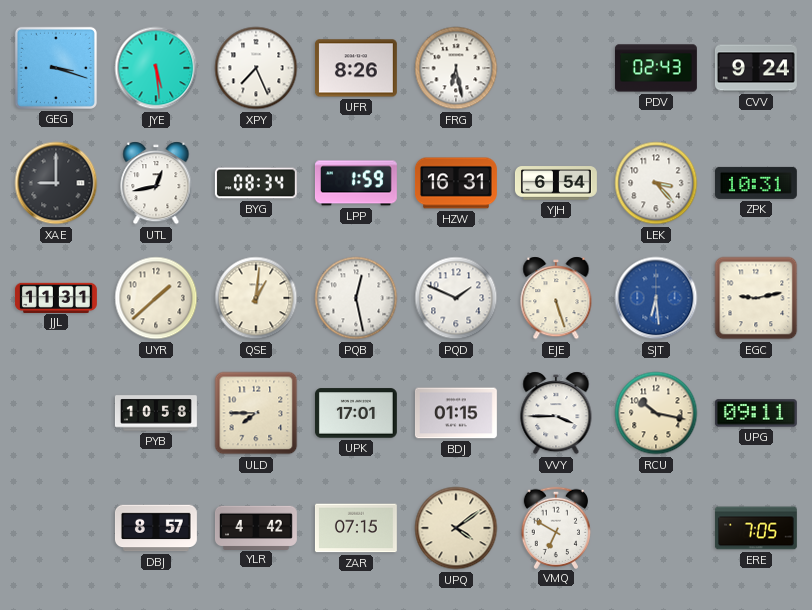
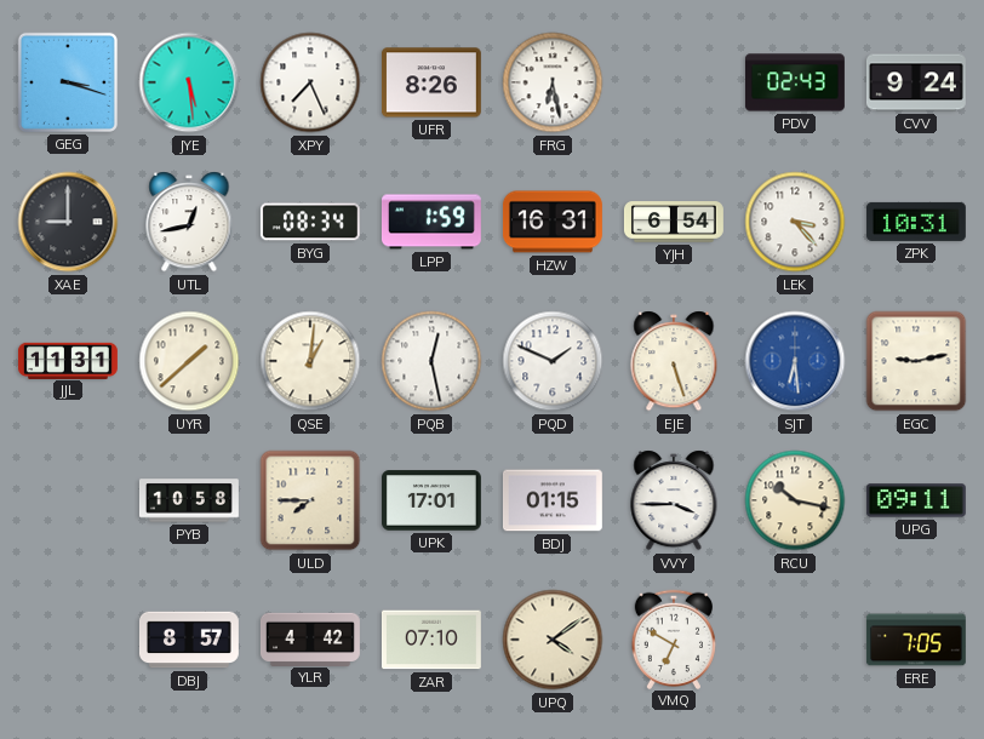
ZAR: 07:15 -> 07:10 (431, 640)
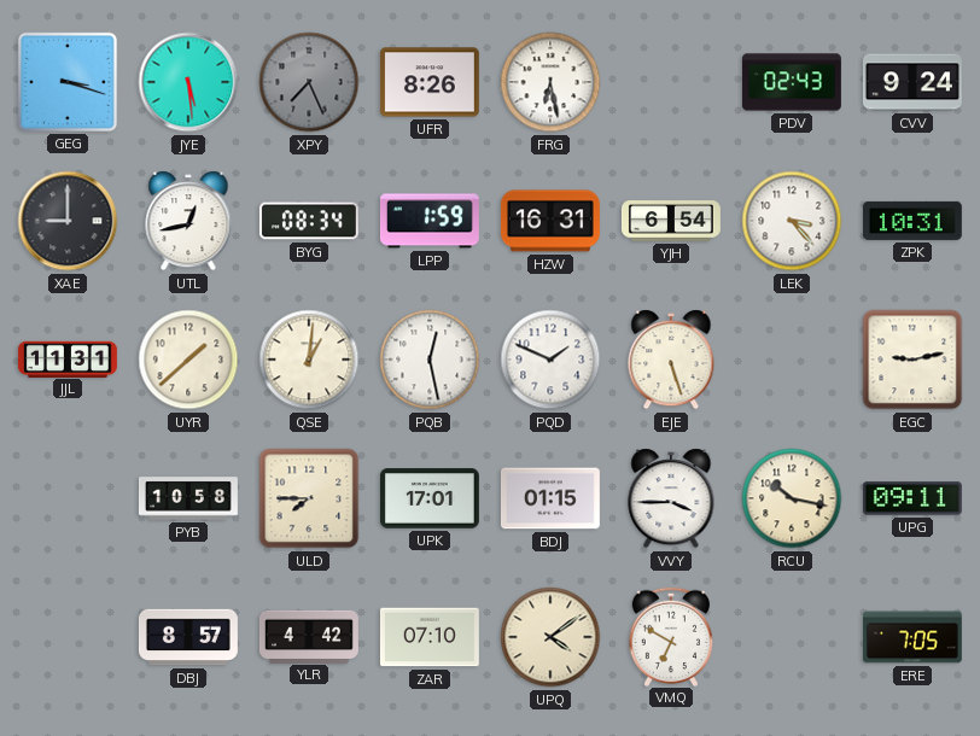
XPY dial: white -> grey (309, 82)
SJT: 6:29 -> none (795, 361)
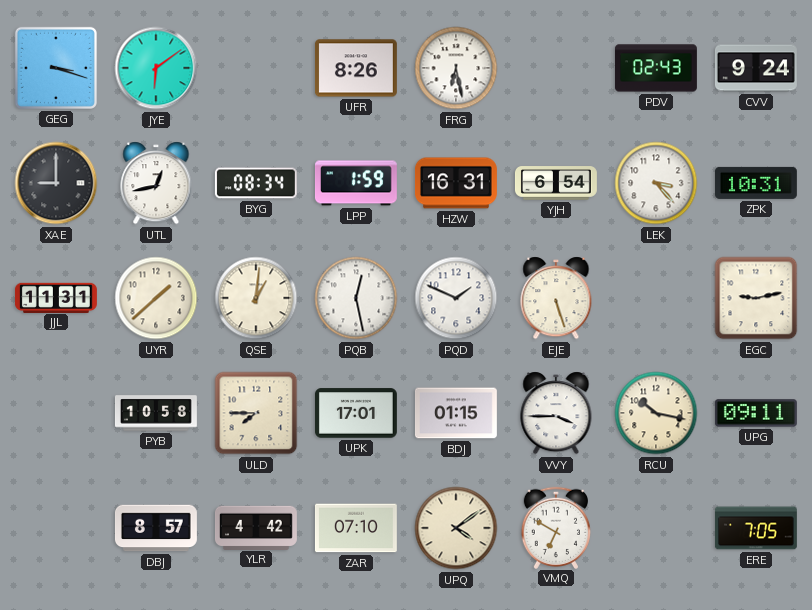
JYE: 5:29 -> 6:09 (156, 68)
XPY: 7:26 -> none (309, 82)
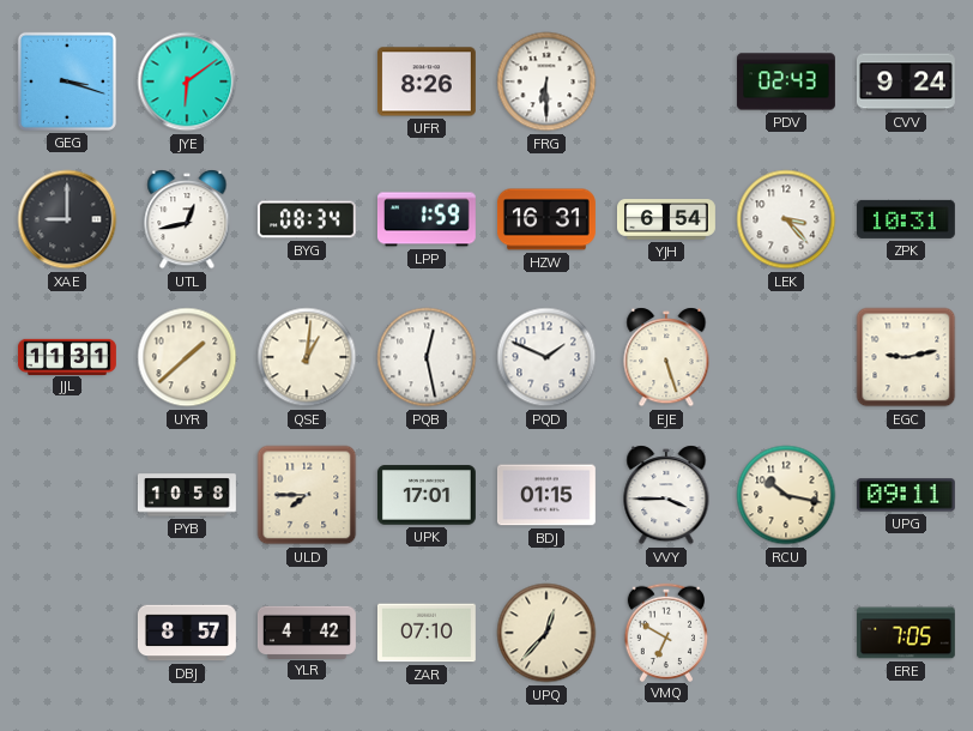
FRG: 6:28 -> 6:30 (546, 81)
UPQ: 4:09 -> 12:37 (546, 633)
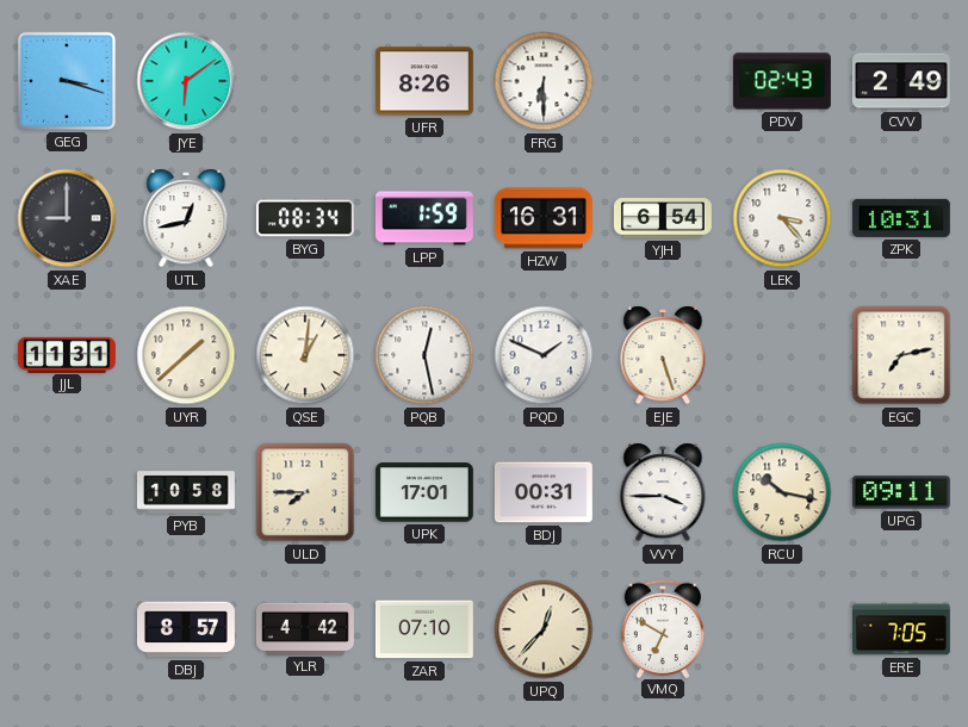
CVV: 9:24 -> 2:49 (901, 81)
EGC: 9:13 -> 7:13 (901, 355)
BDJ: 01:15 -> 00:31 (544, 492)
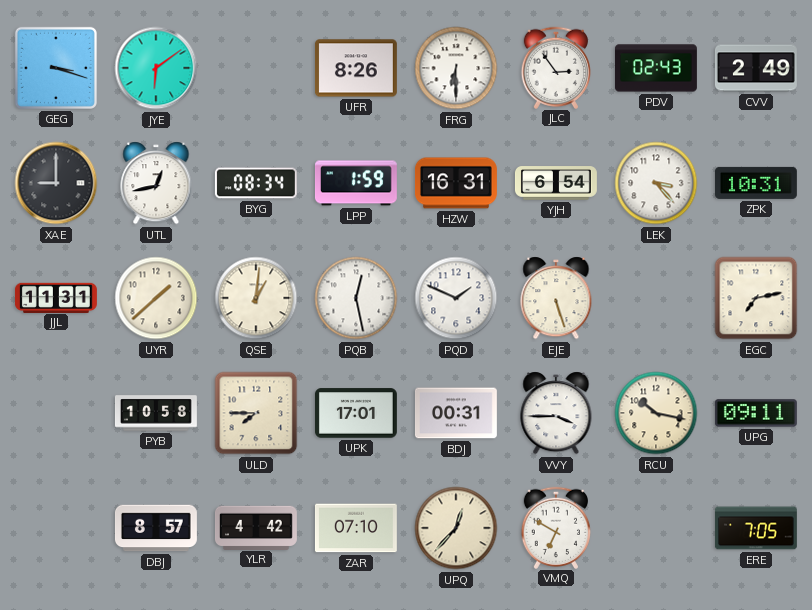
JLC: none -> 2:54 (555, 67)
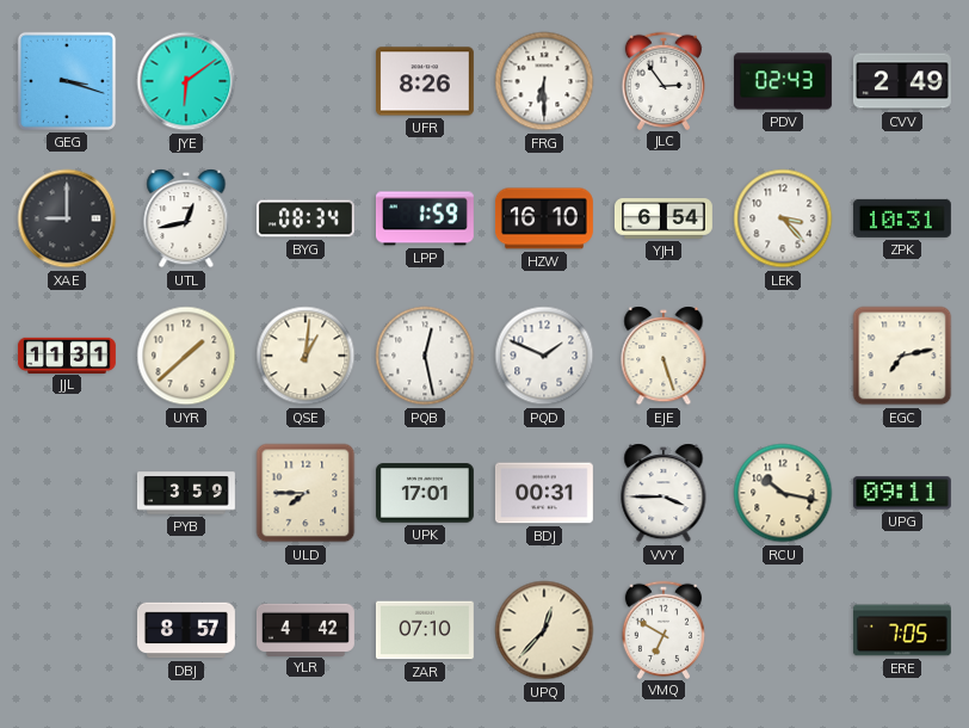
HZW: 16:31 -> 16:10 (544, 218)
PYB: 10:58 -> 3:59 (186, 493)
